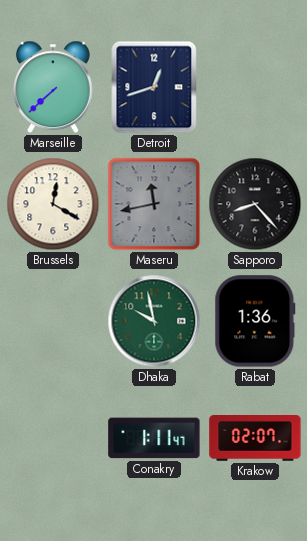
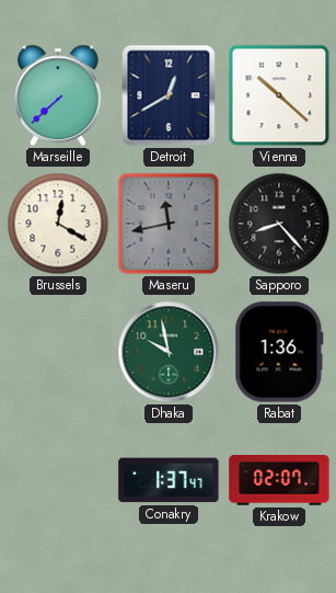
Detroit: 12:42 -> 12:40 (169, 95)
Vienna: none -> 10:22 (279, 95)
Conakry: 1:11 -> 1:37 (169, 480)
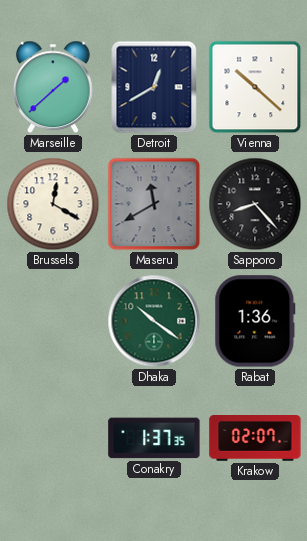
Marseille: 7:38 -> 1:38 (54, 87)
Maseru: 11:43 -> 11:40 (154, 204)
Dhaka: 9:58 -> 10:21 (154, 321)
Conakry: 1:37:47 -> 1:37:35 (154, 438)
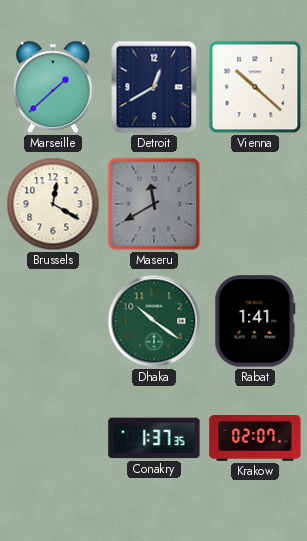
Sapporo: 8:23 -> none (255, 204)
Rabat: 1:36 -> 1:41 (255, 321)
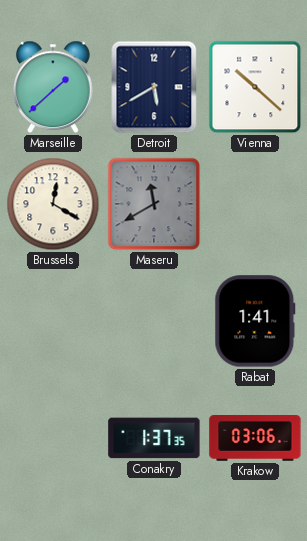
Detroit: 12:40 -> 5:40 (154, 87)
Dhaka: 10:21 -> none (154, 321)
Krakow: 02:07 -> 03:06 (255, 439)
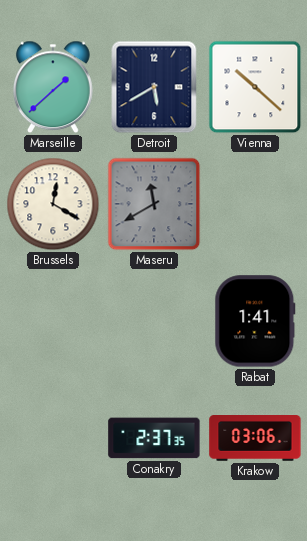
Conakry: 1:37 -> 2:37 (154, 438)
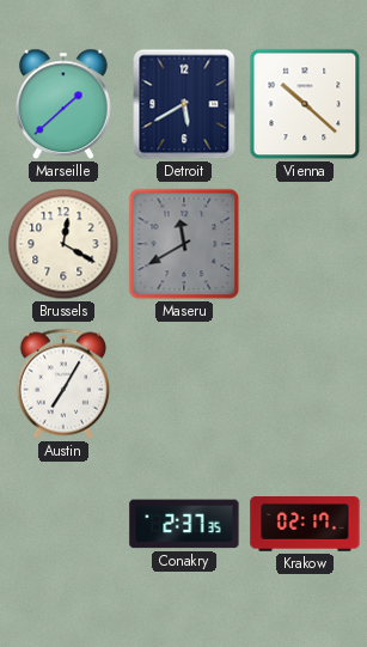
Austin: none -> 7:05 (63, 384)
Rabat: 1:41 -> none (255, 321)
Krakow: 03:06 -> 02:17 (305, 525)
